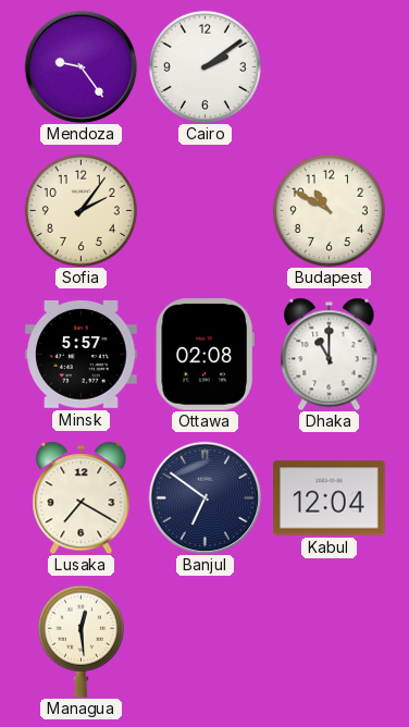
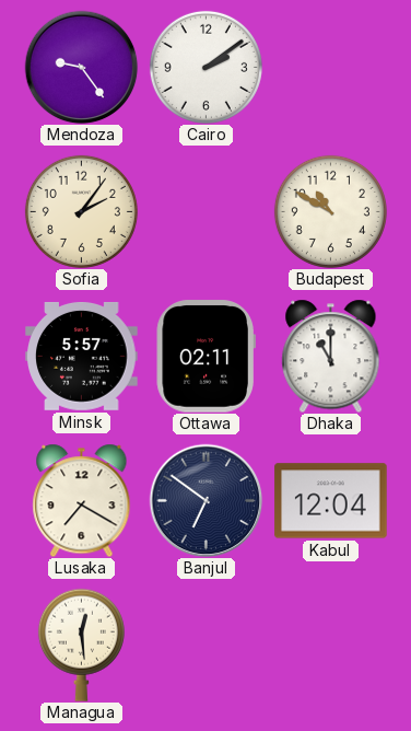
Ottawa: 02:08 -> 02:11 (205, 357)
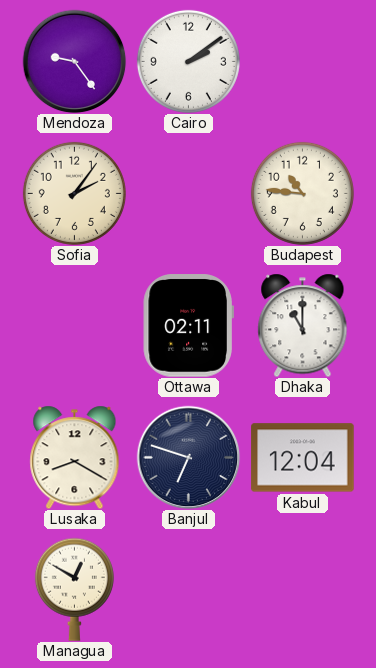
Budapest: 10:50 -> 10:46 (302, 193)
Minsk: 5:57 -> none (82, 356)
Lusaka: 7:20 -> 8:20 (75, 457)
Banjul: 6:51 -> 6:48 (188, 457)
Managua: 12:29 -> 12:50 (74, 589)
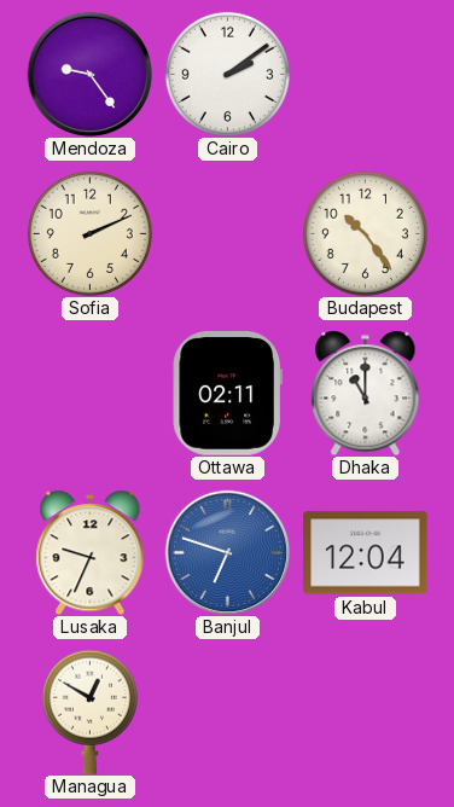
Sofia: 2:06 -> 2:11 (89, 233)
Budapest: 10:46 -> 10:24 (365, 233)
Lusaka: 8:20 -> 9:34 (91, 552)
Banjul dial: navy -> blue (227, 552)
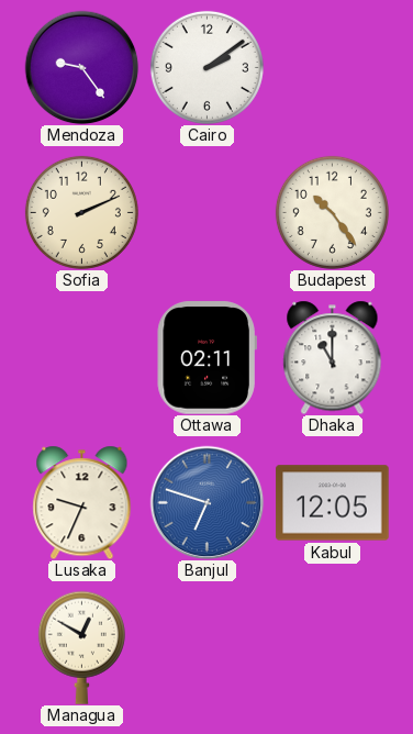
Kabul: 12:04 -> 12:05 (333, 503)
